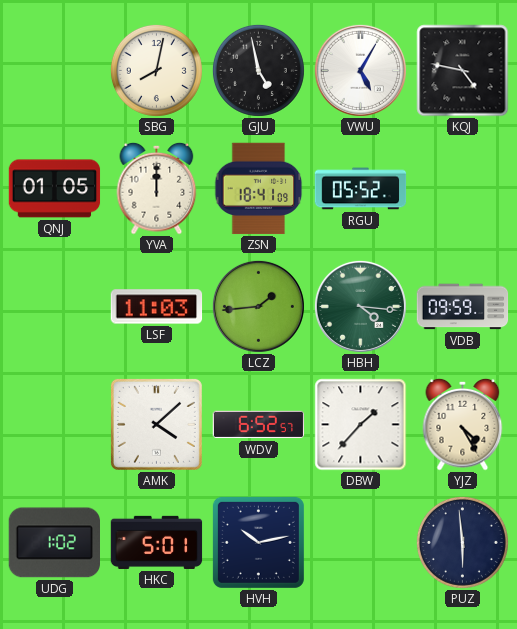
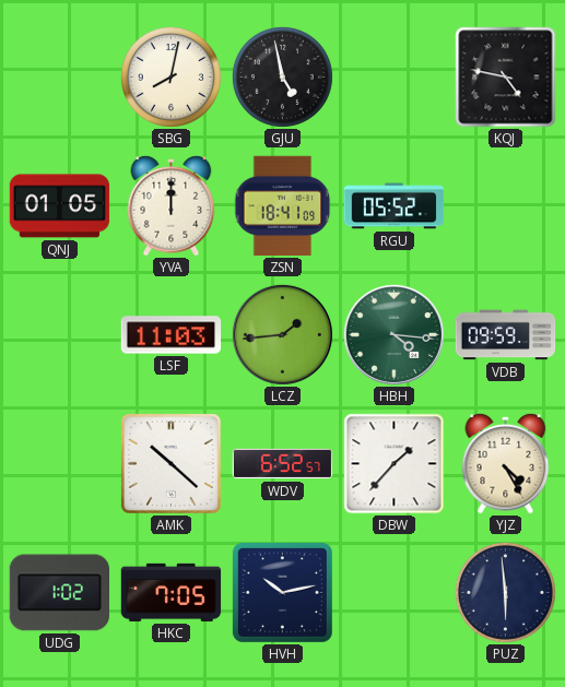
VWU: 5:05 -> none (360, 70)
AMK: 4:08 -> 10:22 (170, 463)
HKC: 5:01 -> 7:05 (172, 592)
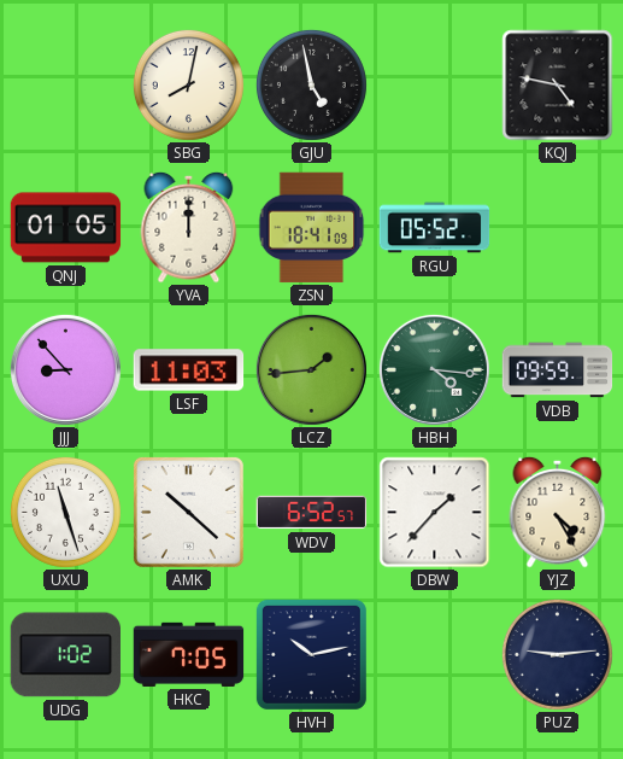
JJJ: none -> 8:53 (65, 369)
UXU: none -> 11:27 (65, 512)
PUZ: 5:59 -> 9:14 (557, 654)
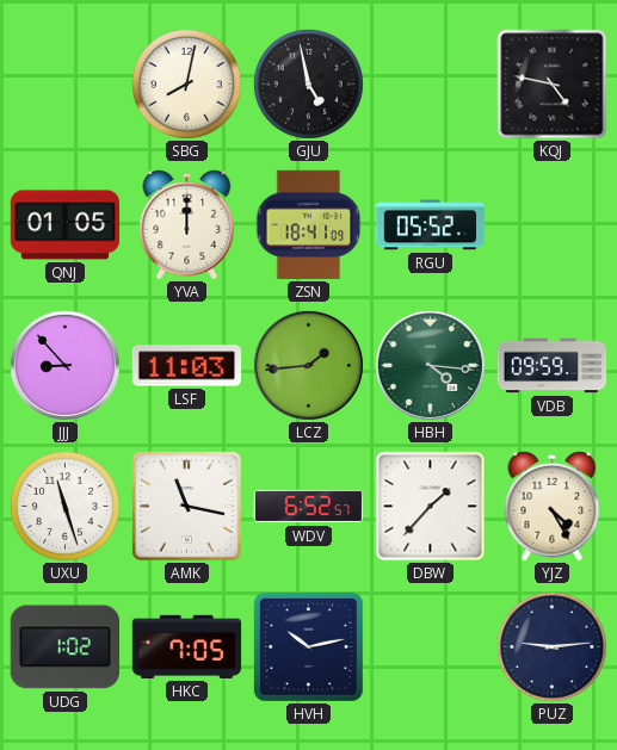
AMK: 10:22 -> 11:17 (186, 506)
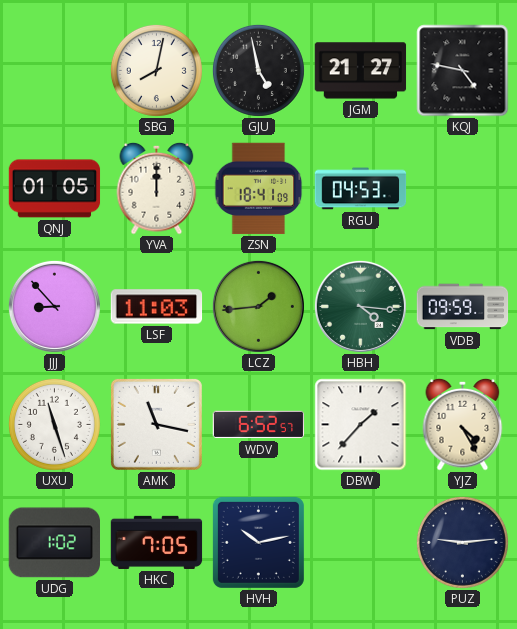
JGM: none -> 21:27 (361, 71)
RGU: 05:52 -> 04:53 (361, 189)
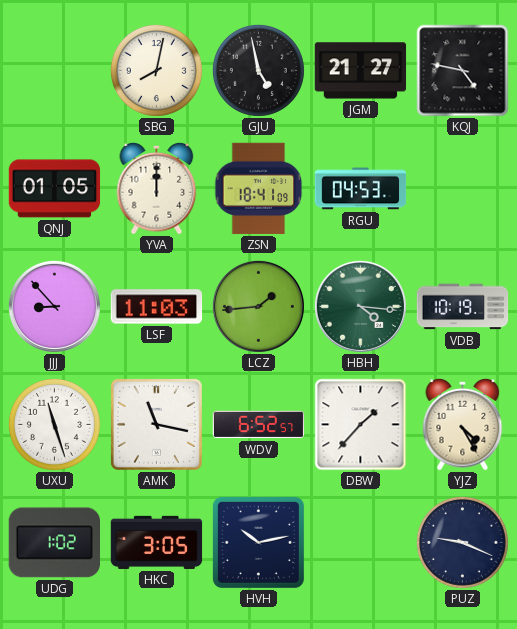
VDB: 09:59 -> 10:19 (463, 307)
HKC: 7:05 -> 3:05 (157, 542)
PUZ: 9:14 -> 9:19 (462, 542)
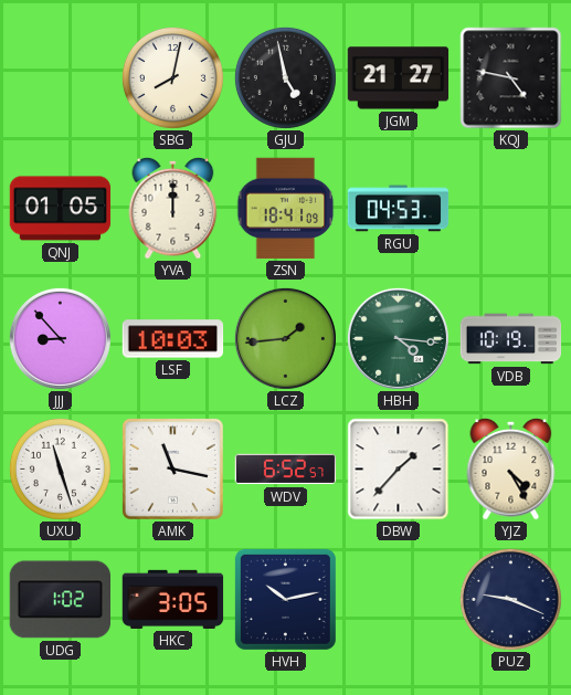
LSF: 11:03 -> 10:03 (173, 339)
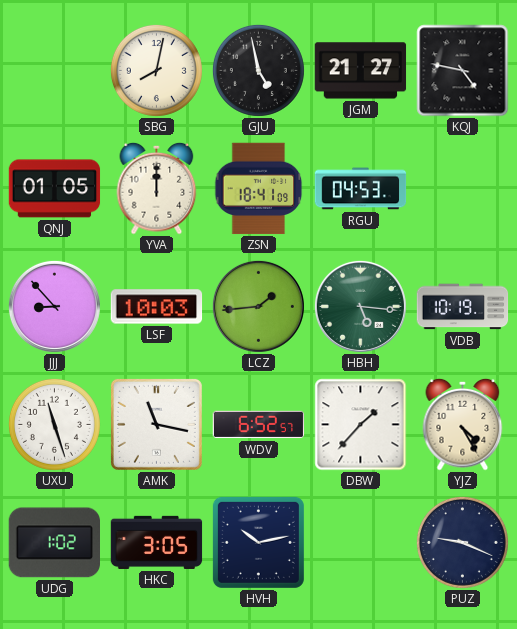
HBH: 4:16 -> 5:16 (360, 306)
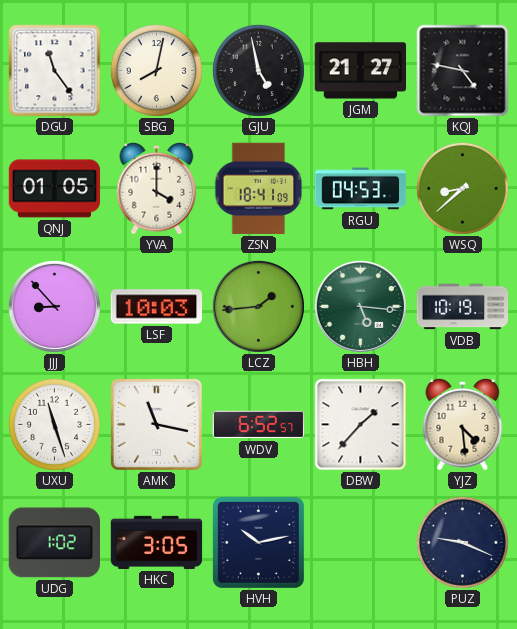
DGU: none -> 11:24 (55, 71)
YVA: 12:00 -> 4:00 (157, 188)
WSQ: none -> 8:38 (462, 188)
YJZ: 4:25 -> 4:29 (463, 424)
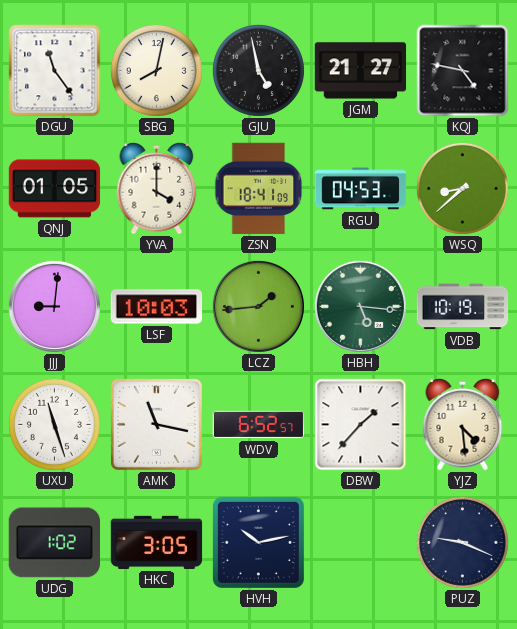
JJJ: 8:53 -> 9:01 (54, 306)
